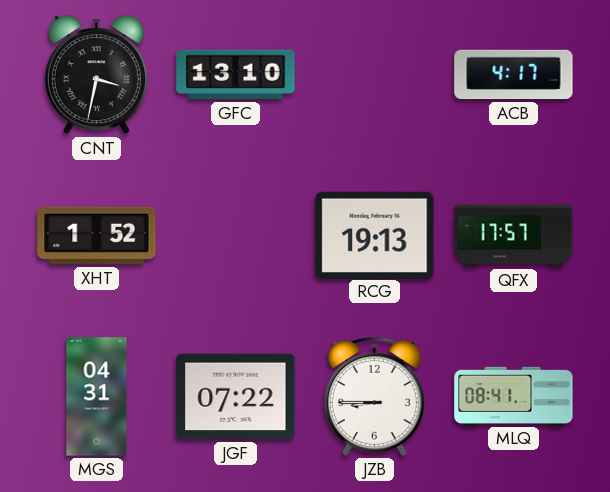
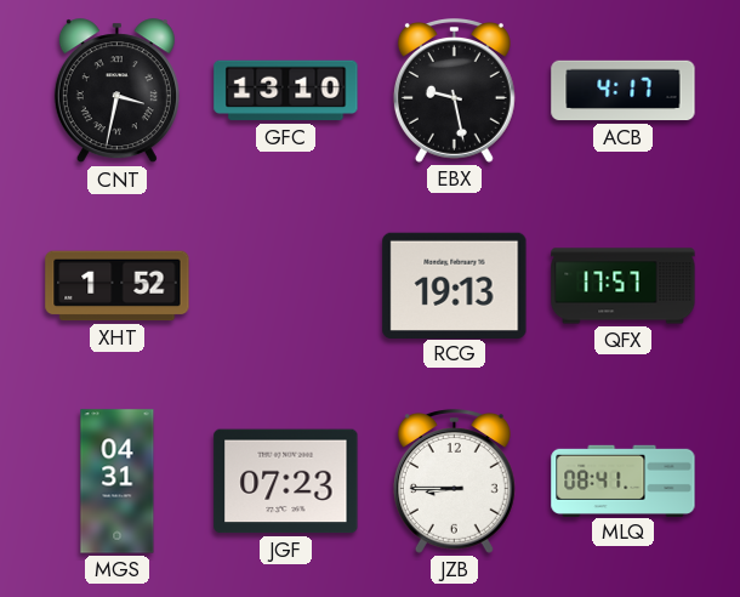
EBX: none -> 9:28 (454, 91)
JGF: 07:22 -> 07:23 (286, 482)
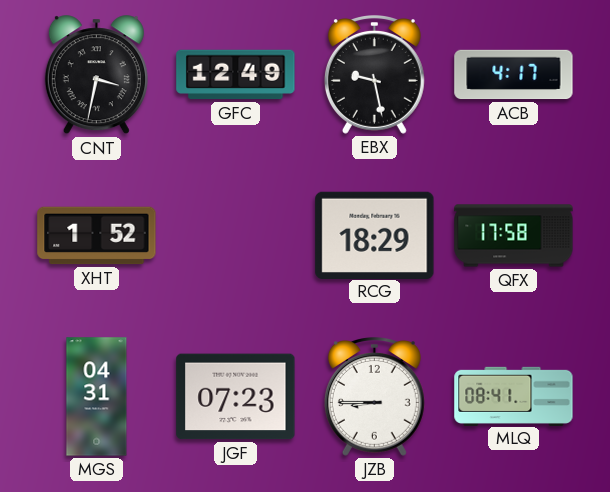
GFC: 13:10 -> 12:49 (236, 75)
RCG: 19:13 -> 18:29 (375, 235)
QFX: 17:57 -> 17:58 (514, 236)
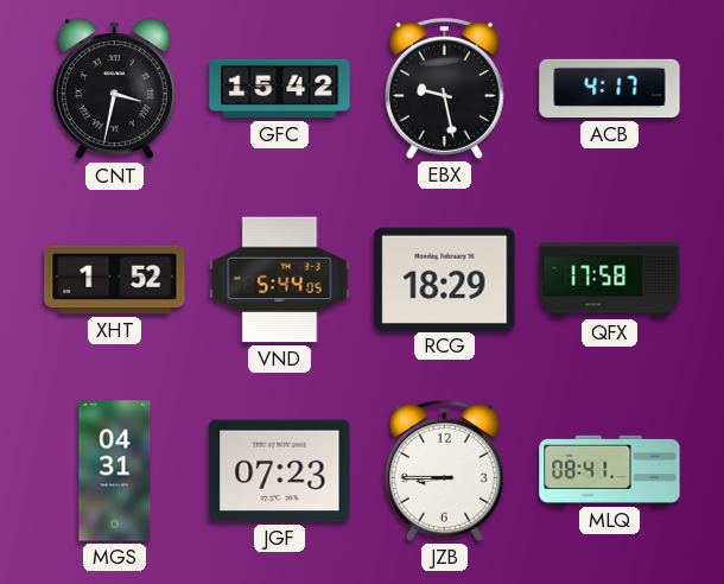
GFC: 12:49 -> 15:42 (280, 89)
VND: none -> 5:44 (280, 280)
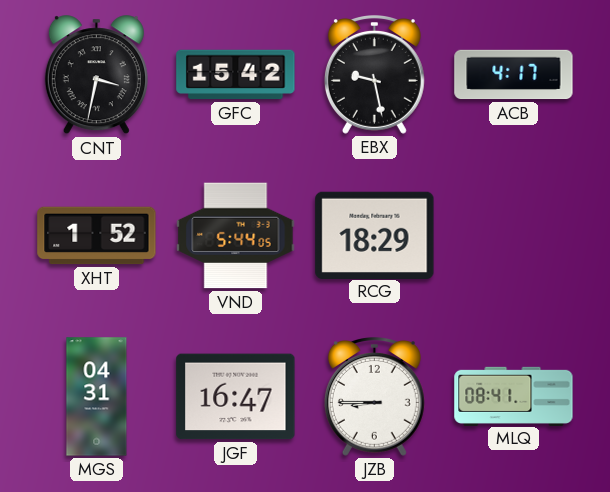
QFX: 17:58 -> none (610, 280)
JGF: 07:23 -> 16:47 (236, 397)
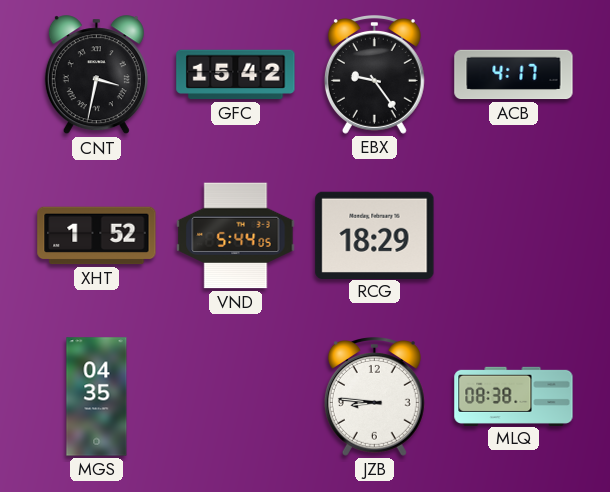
EBX: 9:28 -> 9:24 (374, 75)
MGS: 04:31 -> 04:35 (97, 397)
JGF: 16:47 -> none (236, 397)
JZB: 8:45 -> 8:46 (374, 397)
MLQ: 08:41 -> 08:38 (514, 396)
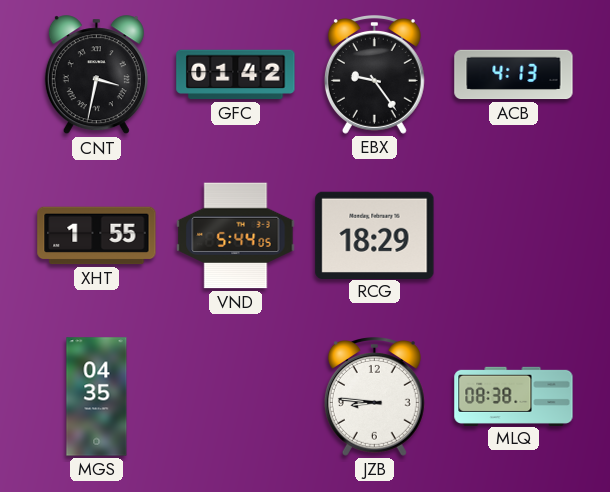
GFC: 15:42 -> 01:42 (236, 75)
ACB: 4:17 -> 4:13 (514, 75)
XHT: 1:52 -> 1:55 (97, 236)
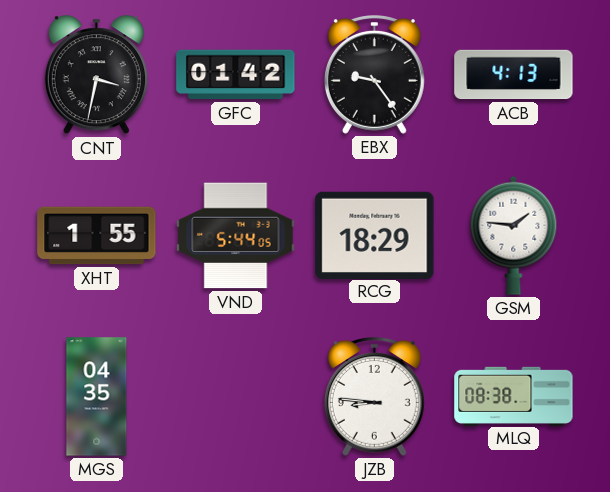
GSM: none -> 1:46 (514, 235)
